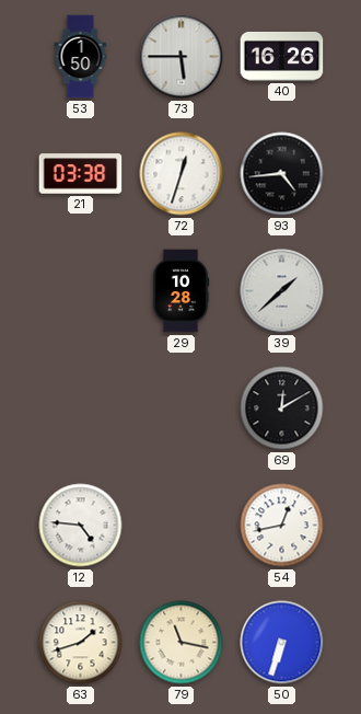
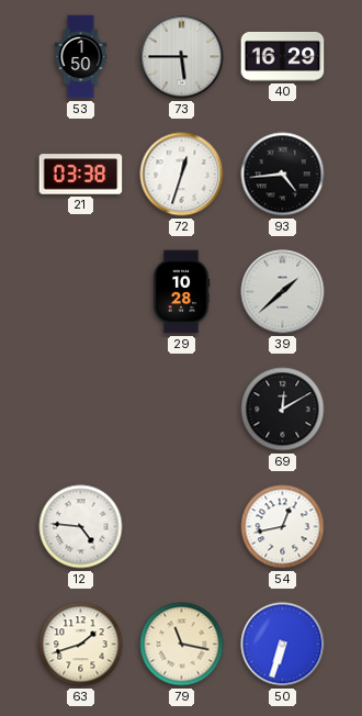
40: 16:26 -> 16:29 (283, 56)
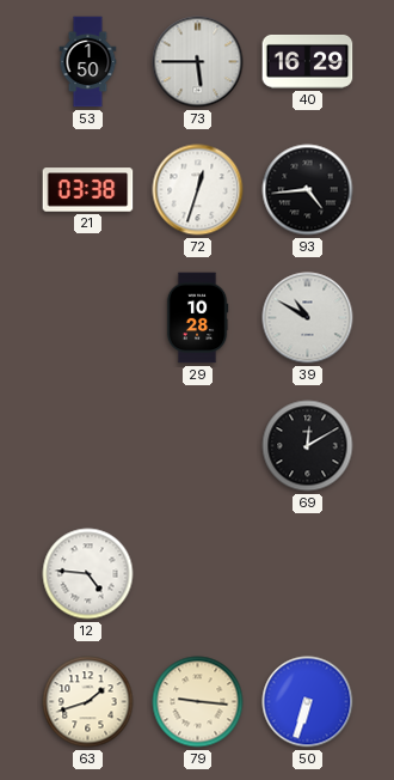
39: 1:38 -> 10:50 (308, 318)
54: 12:43 -> none (283, 527)
79: 11:17 -> 9:16 (198, 702)
